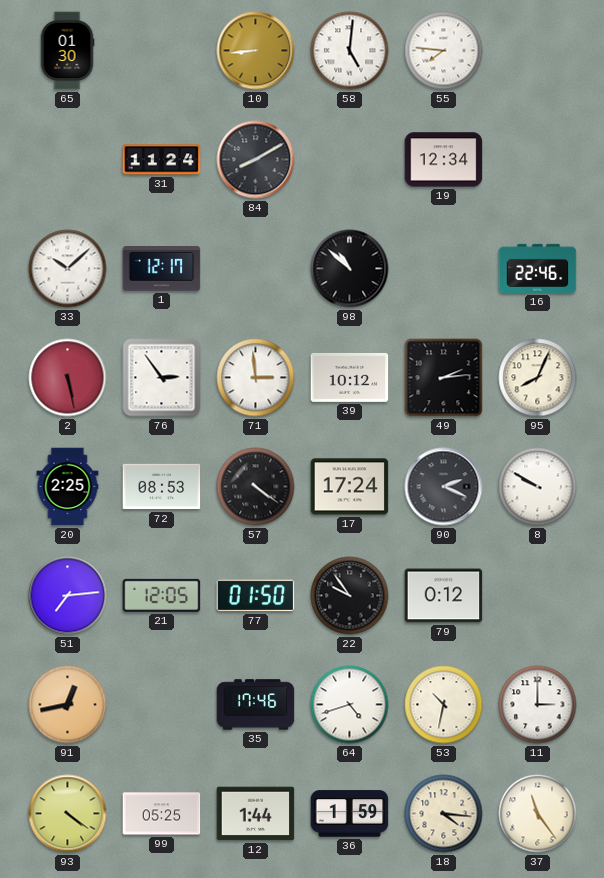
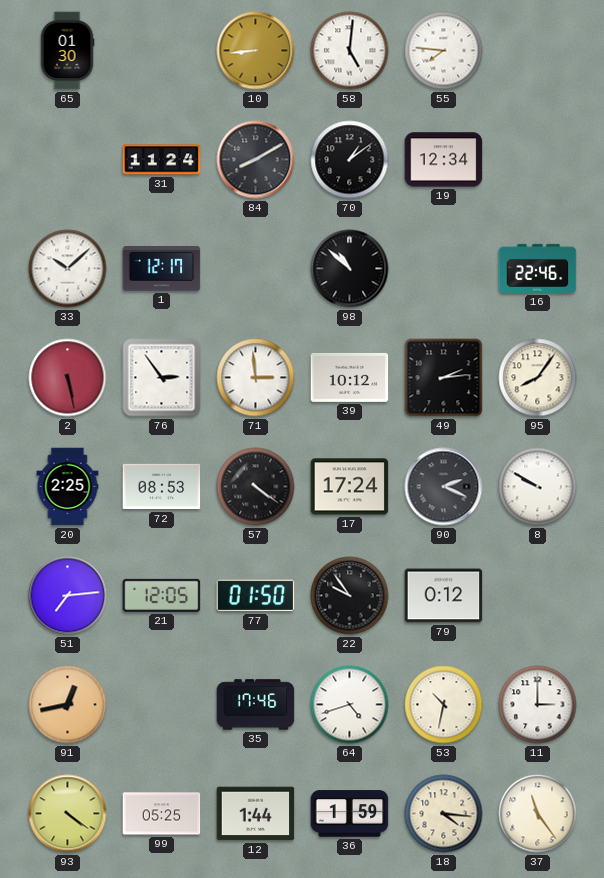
70: none -> 1:09 (350, 160)
95: 8:04 -> 8:06 (538, 378)
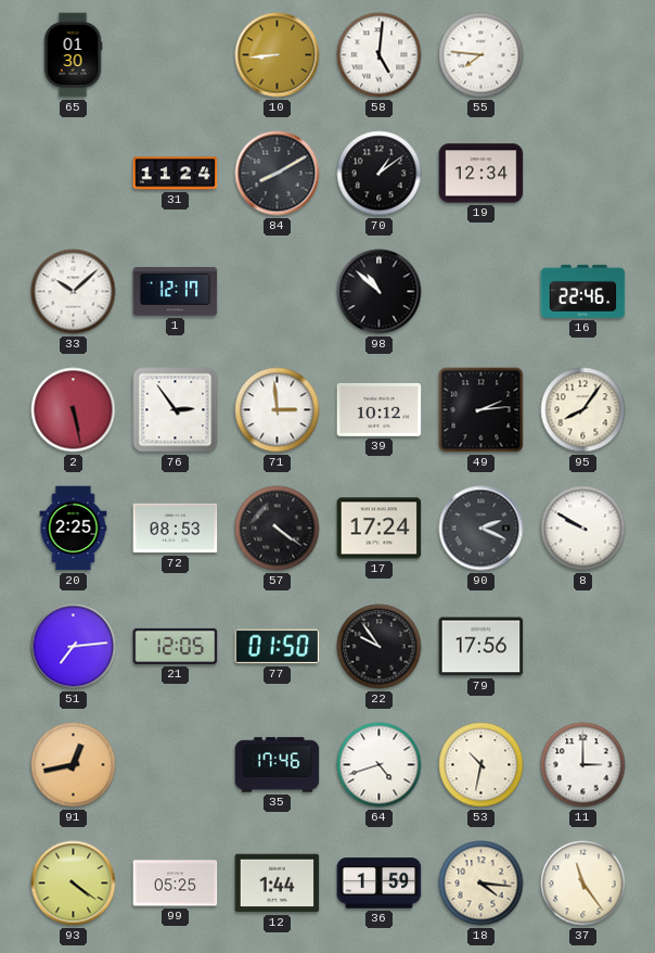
79: 0:12 -> 17:56 (481, 647)
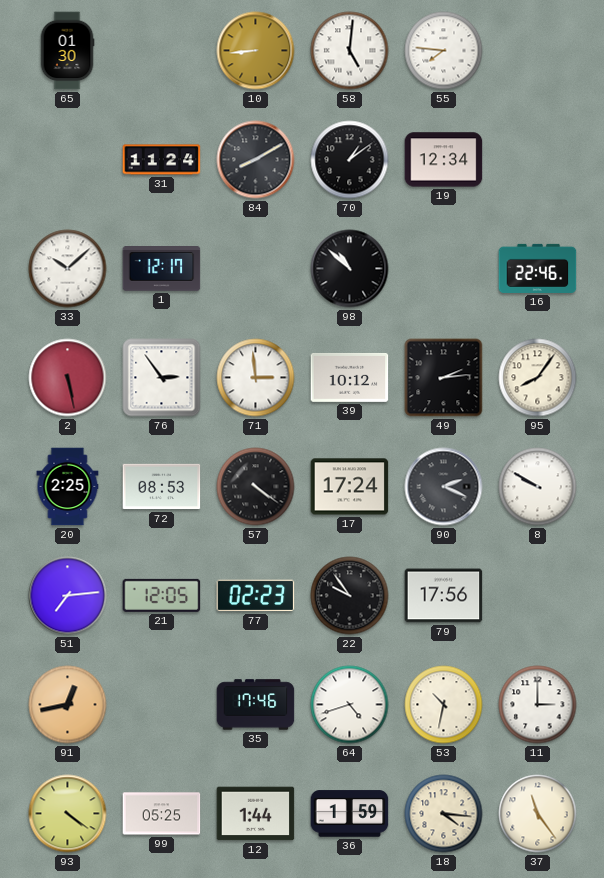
77: 01:50 -> 02:23 (256, 596)
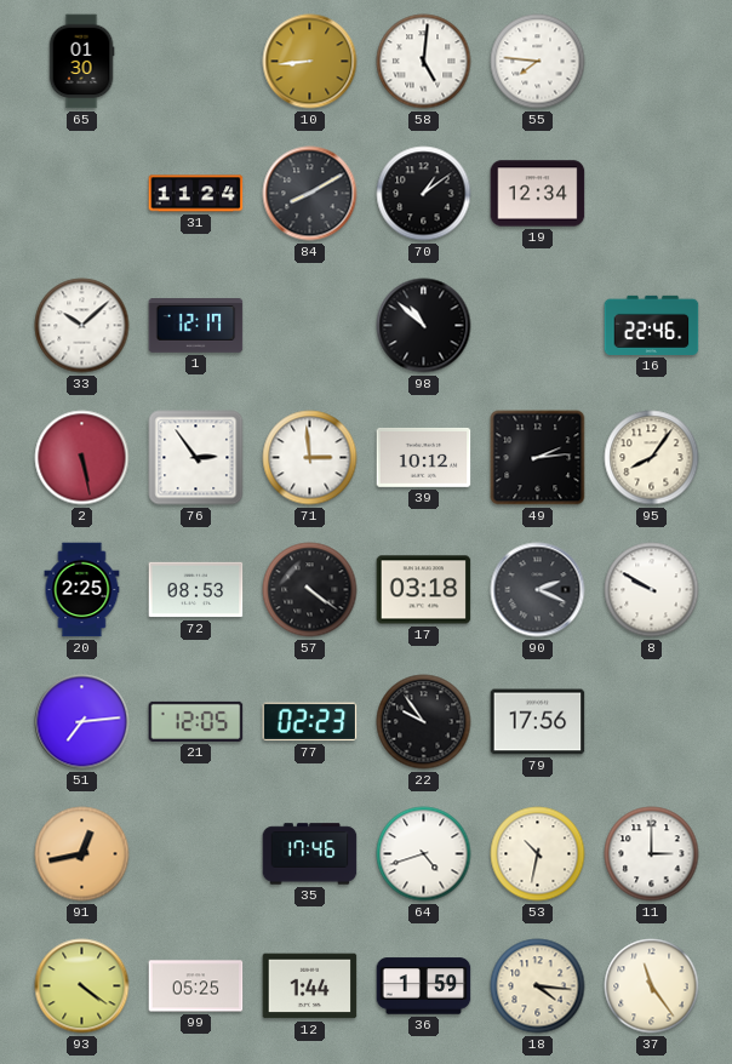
17: 17:24 -> 03:18 (424, 590)
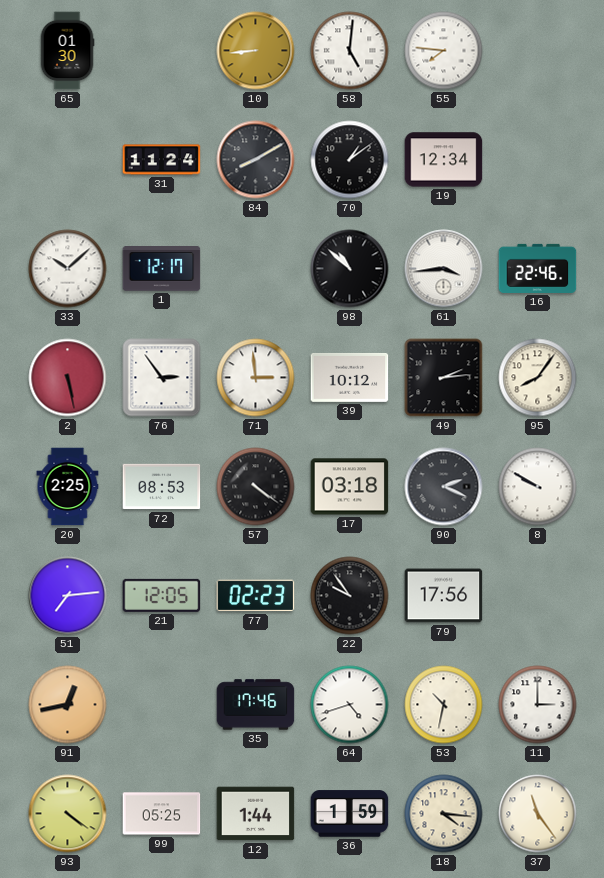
61: none -> 3:44 (444, 269)
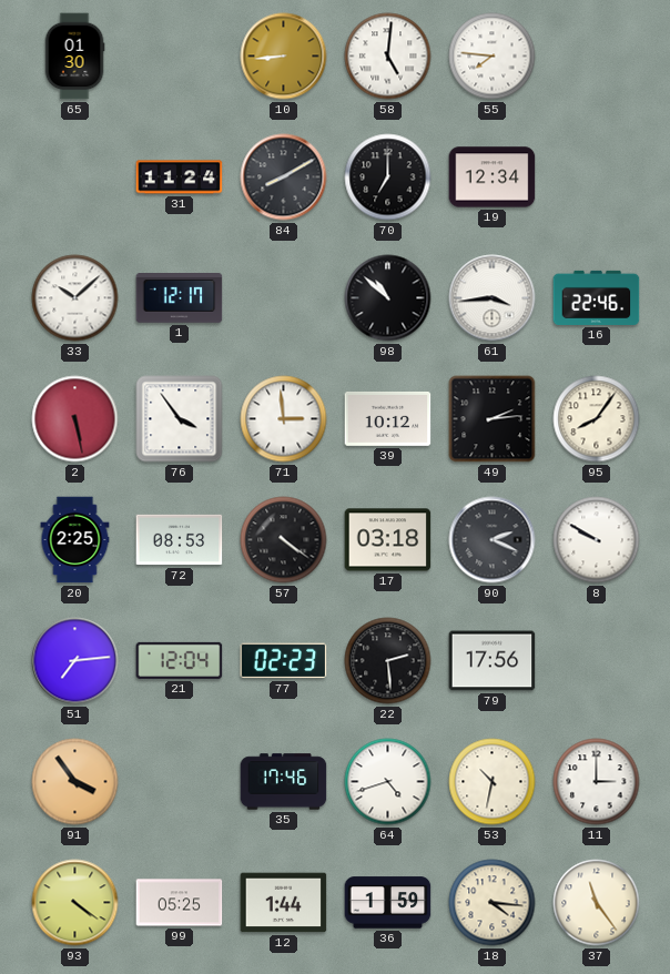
70: 1:09 -> 7:00 (388, 177)
76: 2:54 -> 3:54 (180, 419)
21: 12:05 -> 12:04 (180, 660)
22: 9:54 -> 2:29 (388, 661)
91: 12:43 -> 3:54 (75, 782)
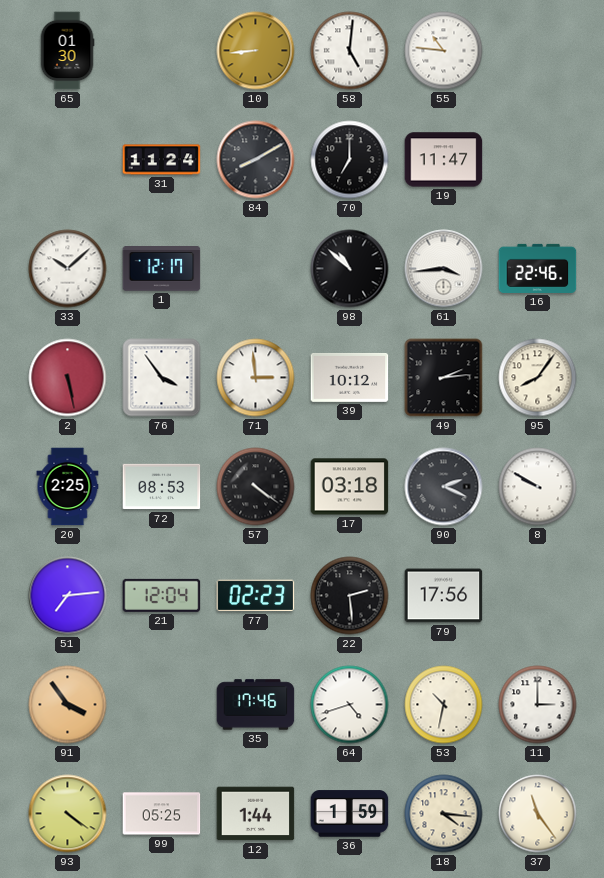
55: 7:46 -> 10:46 (444, 51)
19: 12:34 -> 11:47 (444, 160)
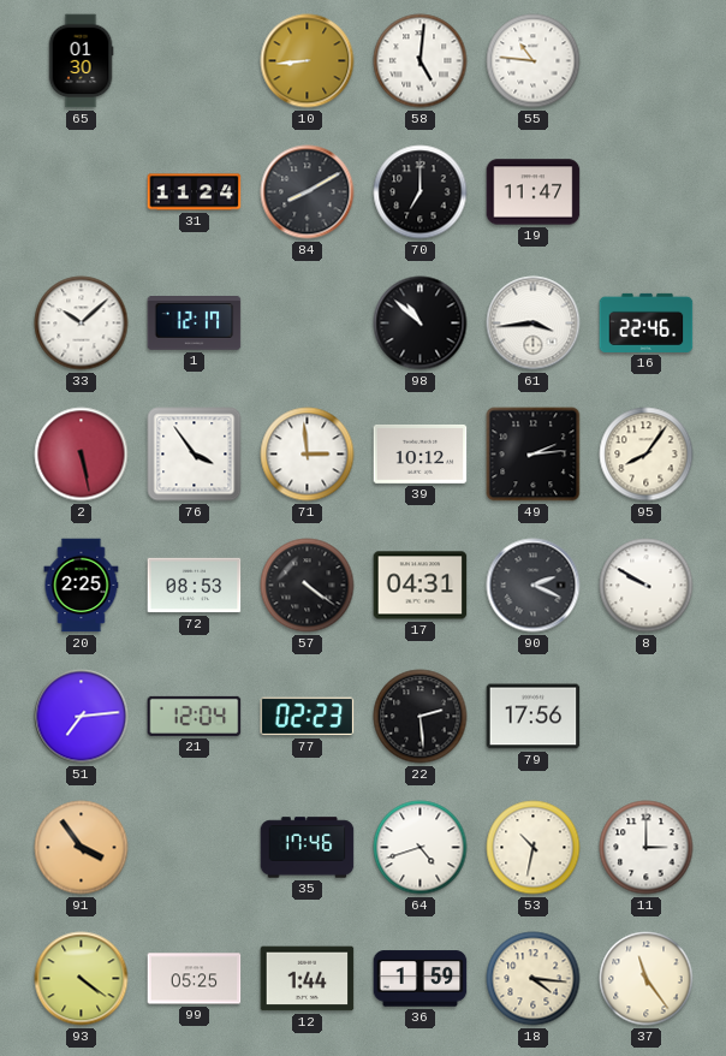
17: 03:18 -> 04:31 (421, 586)
